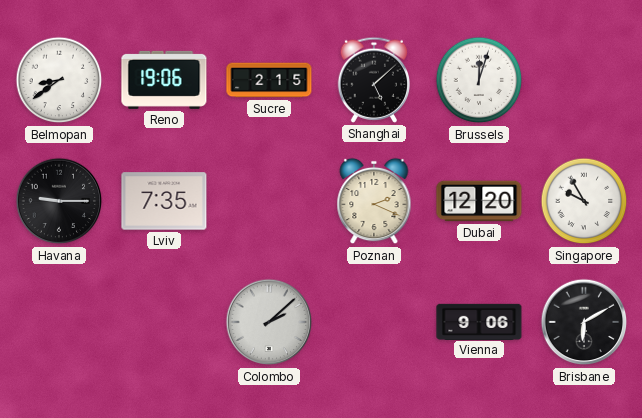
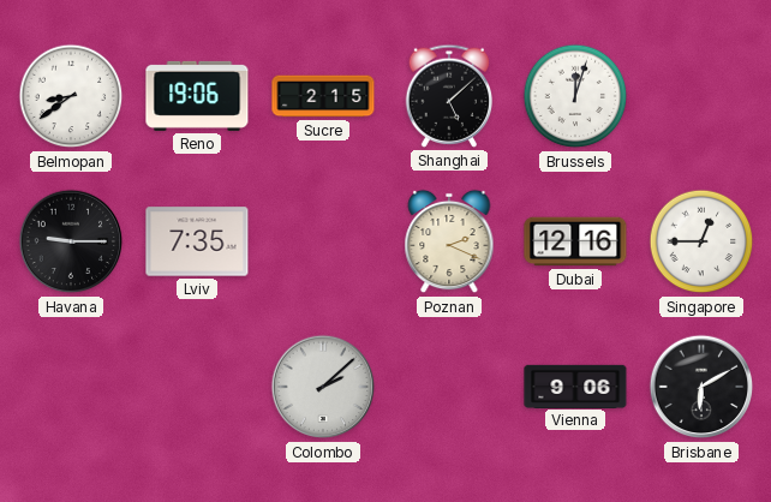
Dubai: 12:20 -> 12:16 (575, 241)
Singapore: 9:55 -> 12:45 (701, 241)
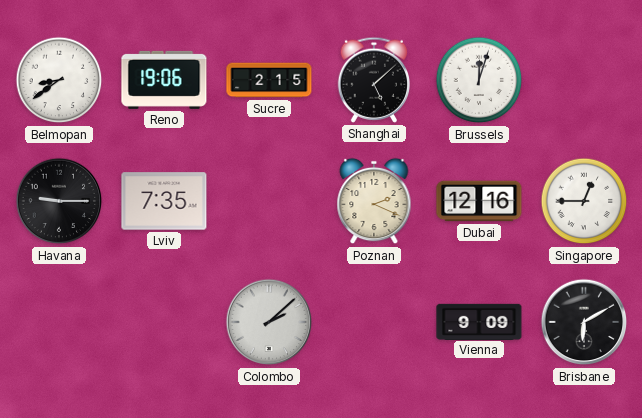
Vienna: 9:06 -> 9:09 (479, 321)
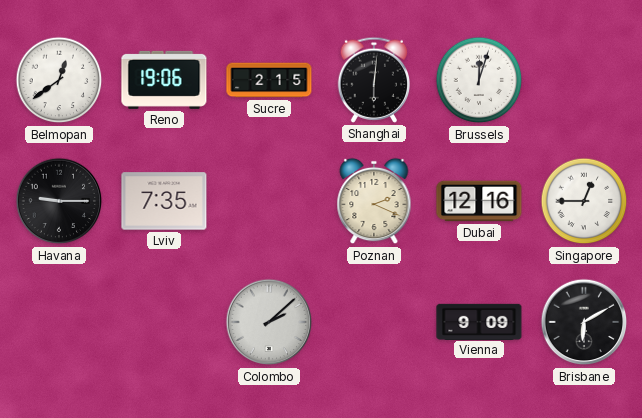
Belmopan: 8:39 -> 12:39 (59, 80)
Shanghai: 5:08 -> 6:01 (373, 80)
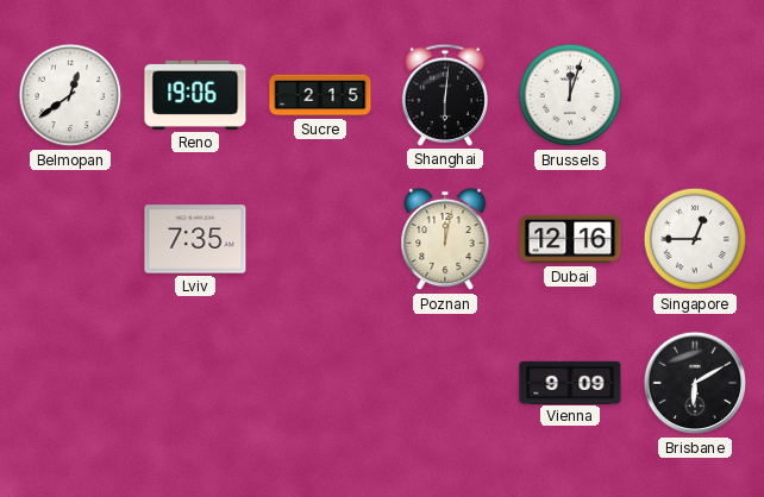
Havana: 9:15 -> none (59, 201)
Poznan: 2:19 -> 12:02 (445, 239)
Colombo: 2:08 -> none (269, 322)
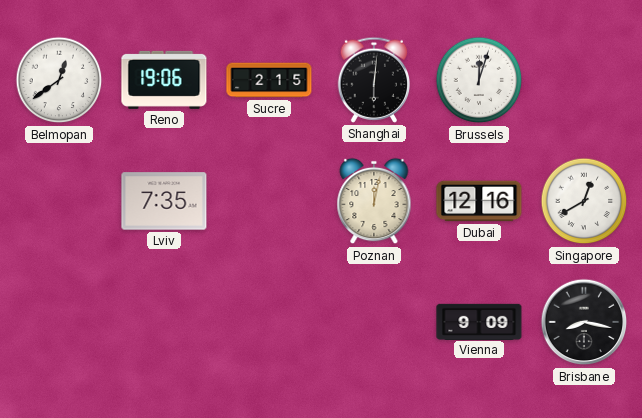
Singapore: 12:45 -> 12:40 (584, 201)
Brisbane: 6:10 -> 8:17 (584, 322)
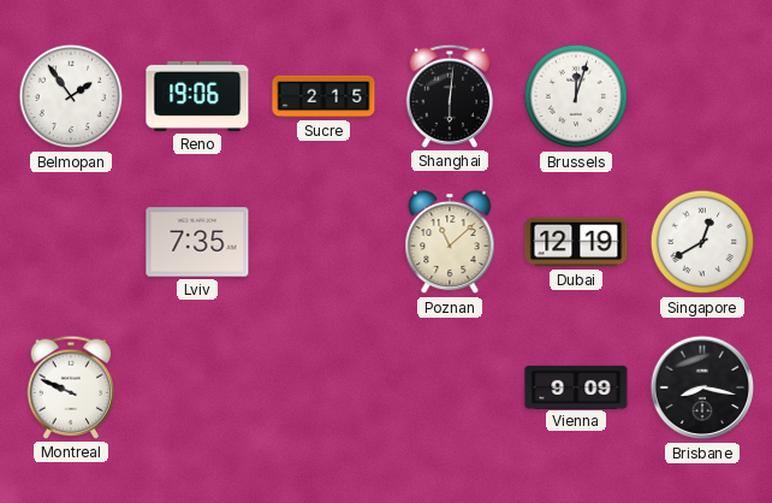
Belmopan: 12:39 -> 1:54 (71, 96)
Poznan: 12:02 -> 11:08 (450, 242)
Dubai: 12:16 -> 12:19 (576, 242)
Montreal: none -> 9:49 (70, 387)
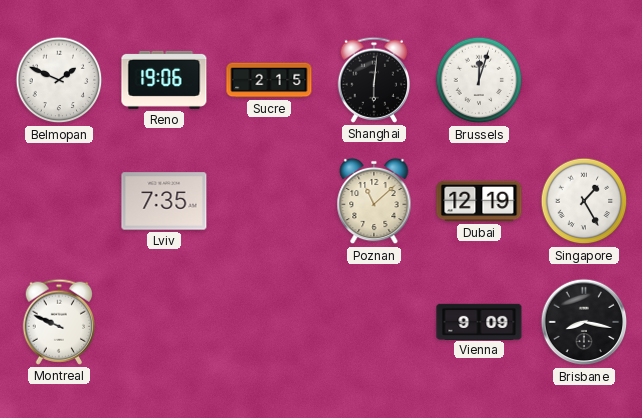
Belmopan: 1:54 -> 1:49 (59, 80)
Singapore: 12:40 -> 1:25 (584, 201)
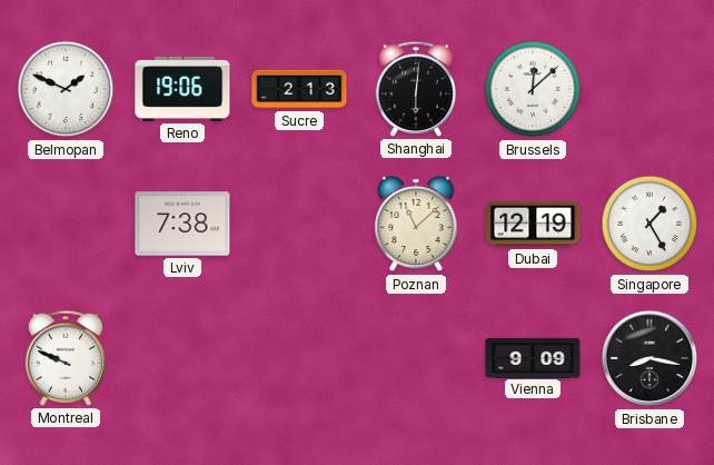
Sucre: 2:15 -> 2:13 (299, 89)
Brussels: 12:03 -> 12:08 (533, 89)
Lviv: 7:35 -> 7:38 (182, 224)
